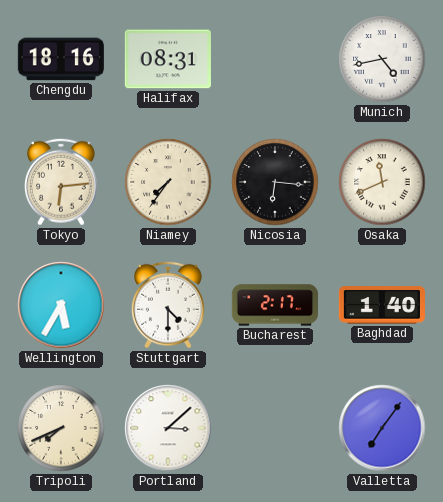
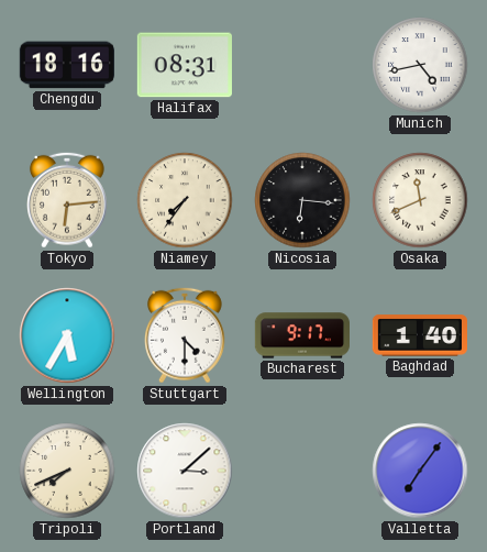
Bucharest: 2:17 -> 9:17 (301, 335)
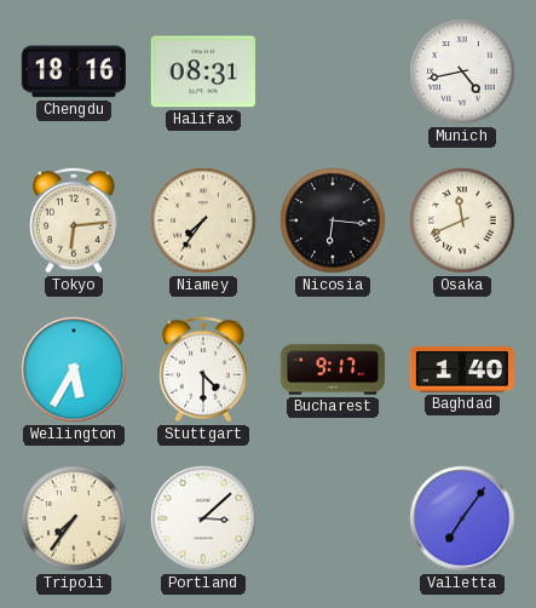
Tripoli: 7:41 -> 7:36 (74, 518)
